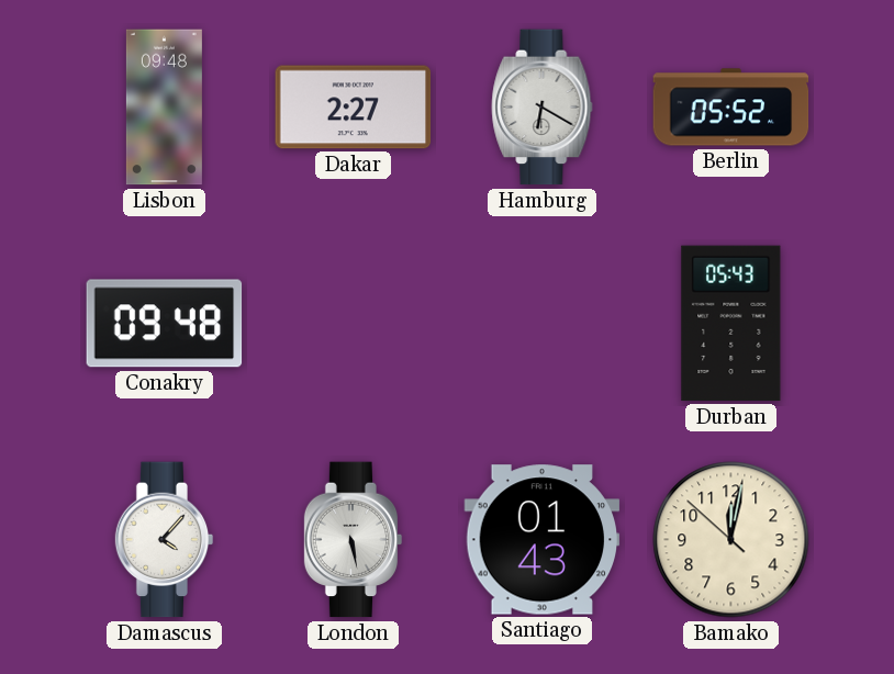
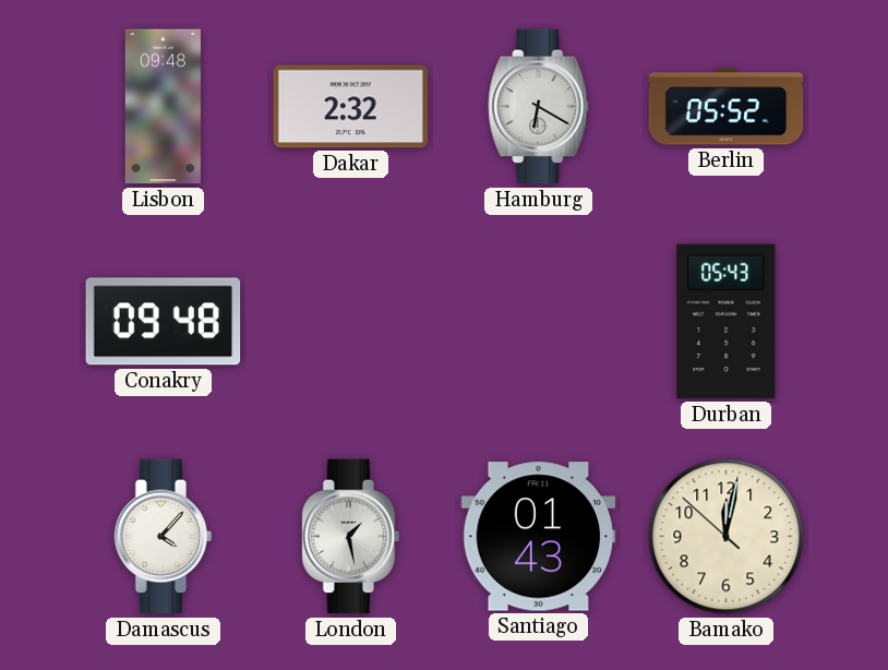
Dakar: 2:27 -> 2:32 (351, 107)
London: 5:28 -> 1:28 (351, 537)
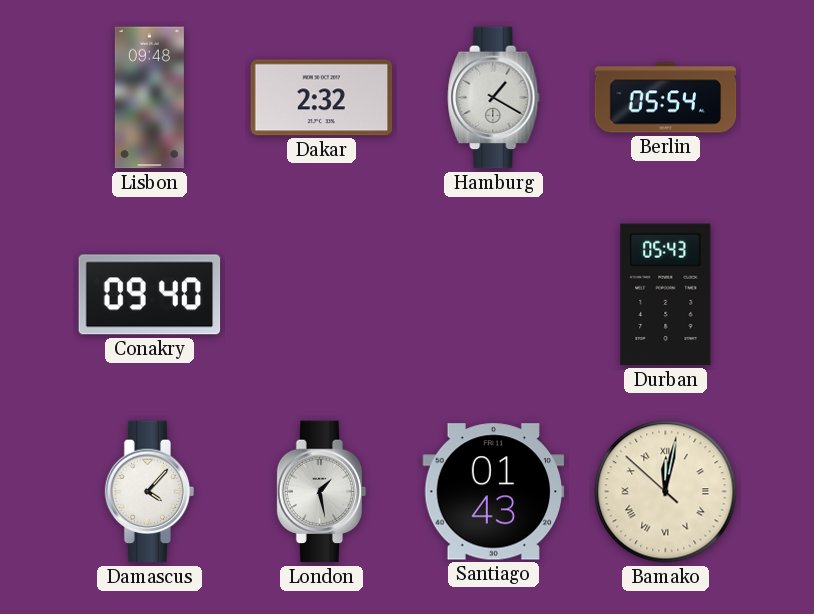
Hamburg: 6:20 -> 1:20 (494, 98)
Berlin: 05:52 -> 05:54 (666, 98)
Conakry: 09:48 -> 09:40 (150, 295)
Bamako numerals: Arabic -> Roman (666, 492)
